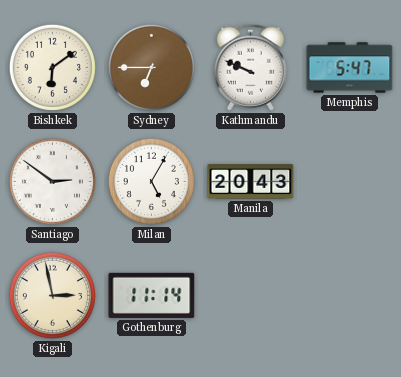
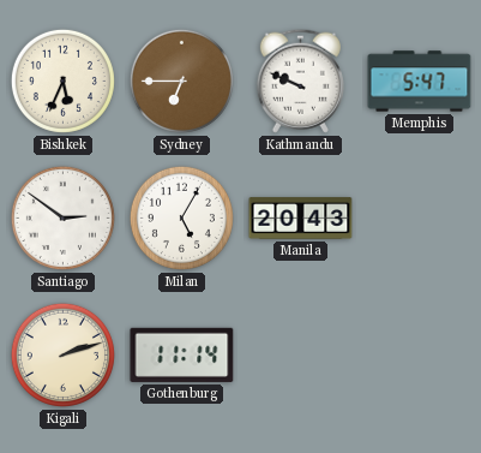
Bishkek: 6:09 -> 5:34 (62, 81)
Kigali: 2:58 -> 2:12 (62, 354)
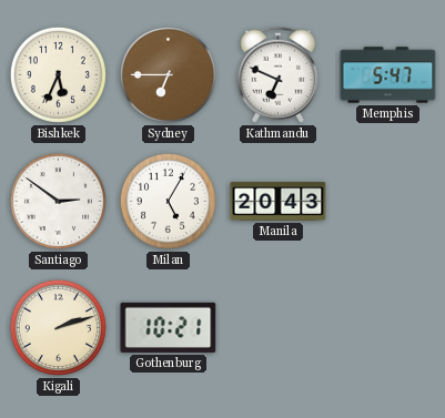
Kathmandu: 9:49 -> 6:49 (277, 74)
Gothenburg: 11:14 -> 10:21 (169, 327)
